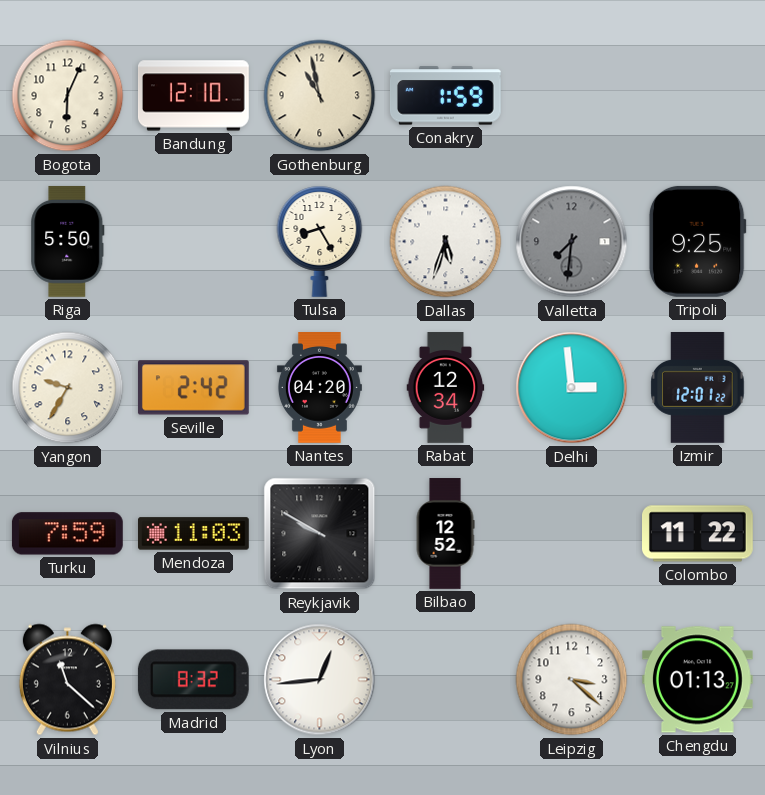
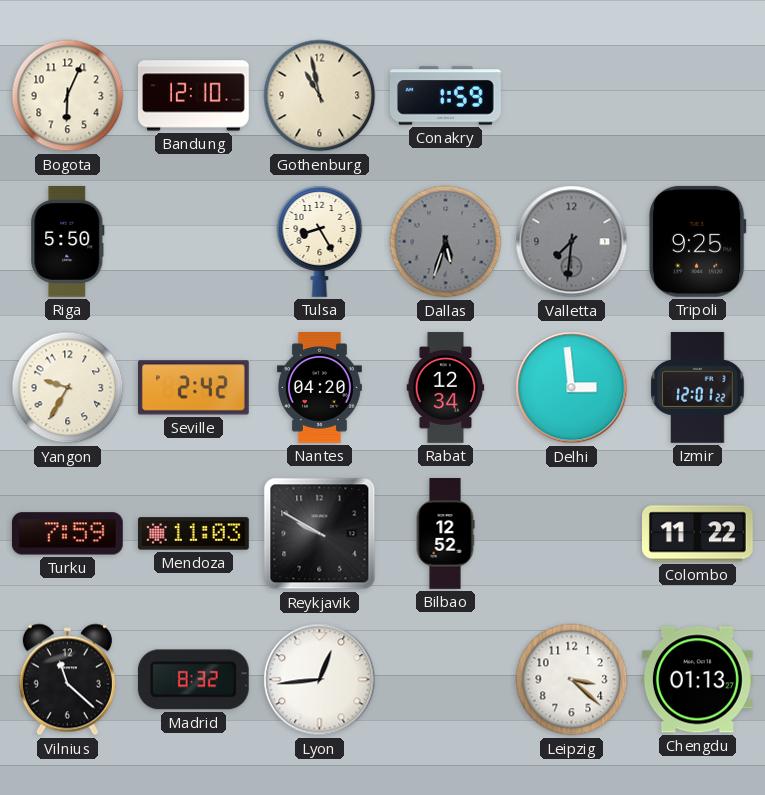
Dallas dial: white -> grey (446, 242)
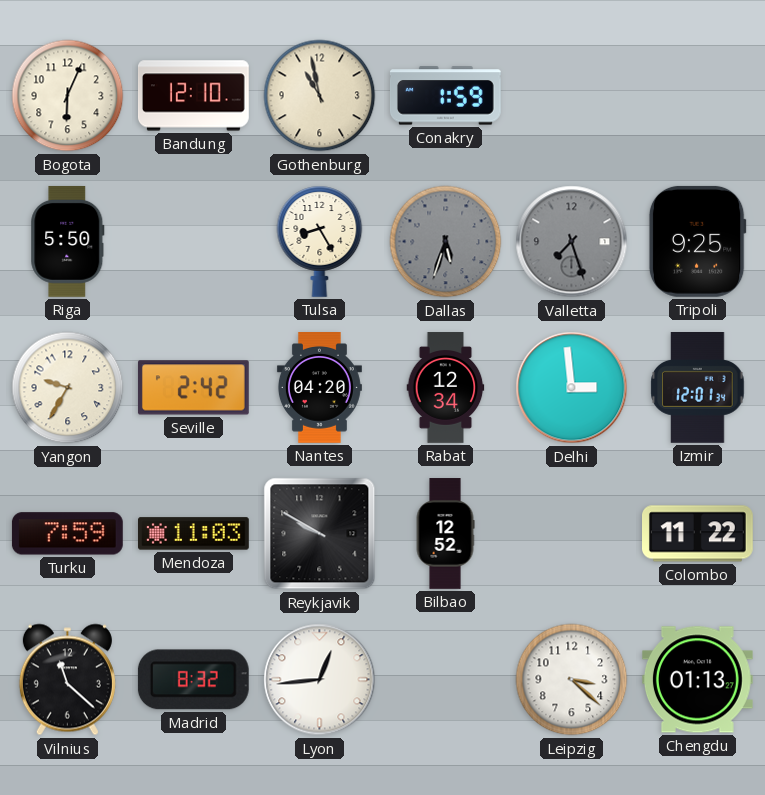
Valletta: 7:31 -> 7:27 (572, 242)
Izmir: 12:01:22 -> 12:01:34 (698, 388)
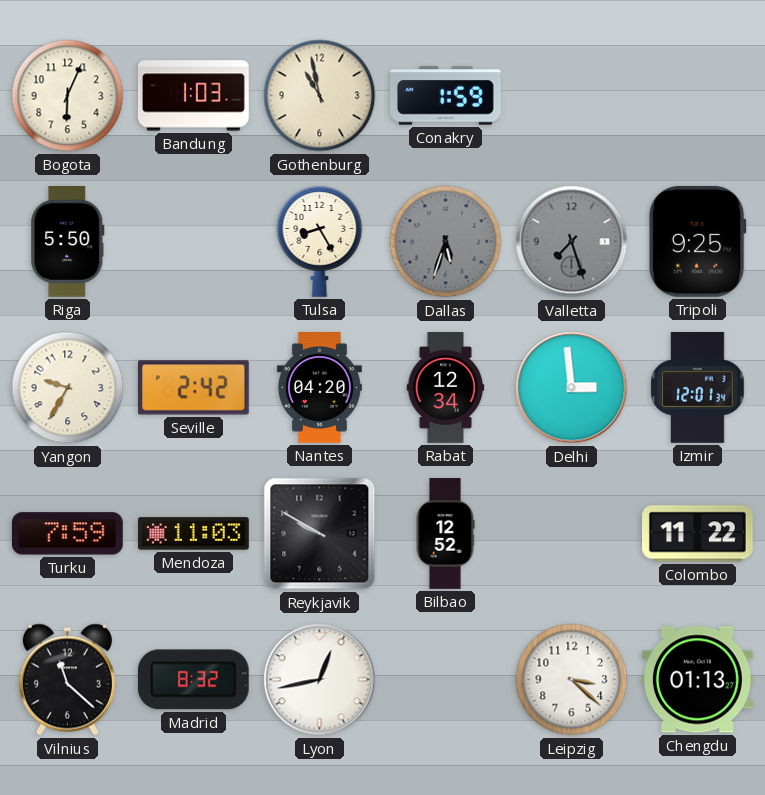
Bandung: 12:10 -> 1:03 (194, 96)
Lyon: 12:44 -> 12:43 (320, 680)
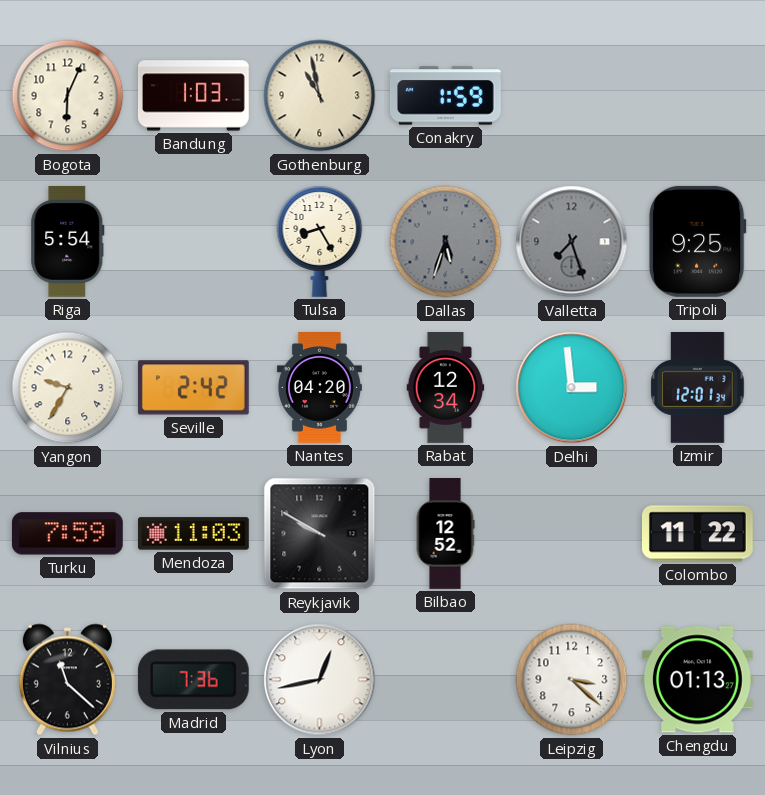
Riga: 5:50 -> 5:54 (68, 241)
Madrid: 8:32 -> 7:36 (193, 680)
